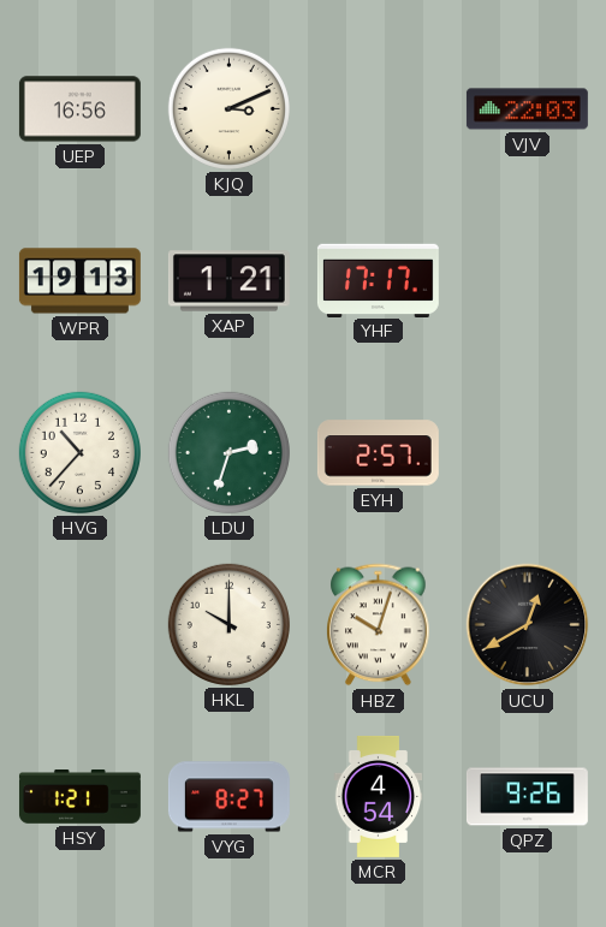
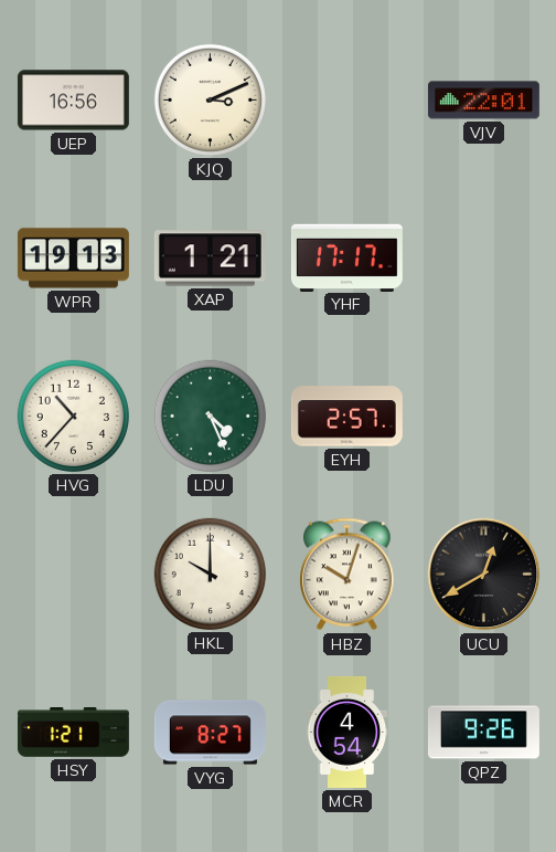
VJV: 22:03 -> 22:01 (483, 101)
LDU: 2:33 -> 4:26 (210, 416)
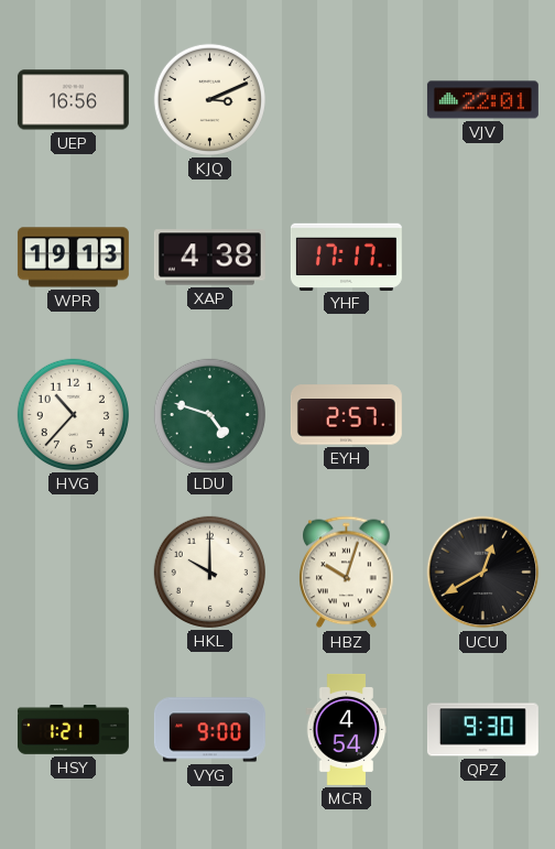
XAP: 1:21 -> 4:38 (209, 258)
LDU: 4:26 -> 4:48 (209, 414)
VYG: 8:27 -> 9:00 (209, 730)
QPZ: 9:26 -> 9:30 (482, 730)
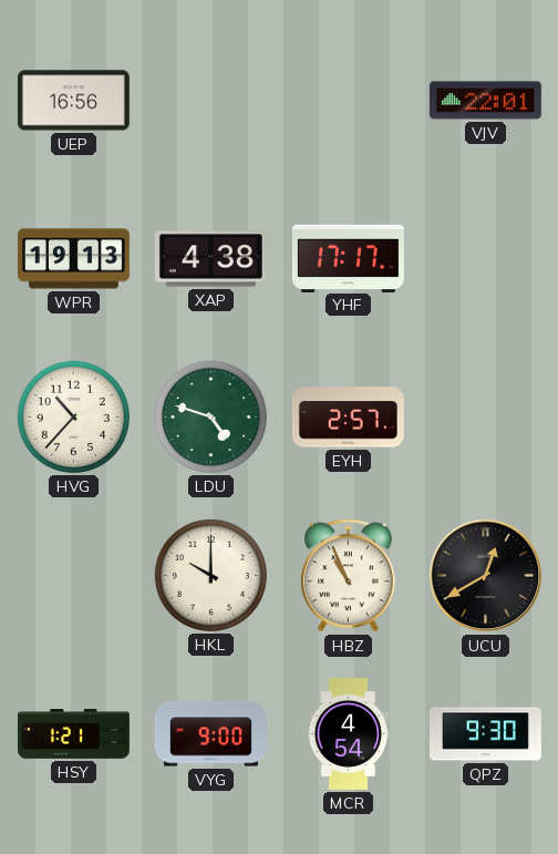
KJQ: 3:11 -> none (209, 99)
HBZ: 10:03 -> 10:56 (349, 576)
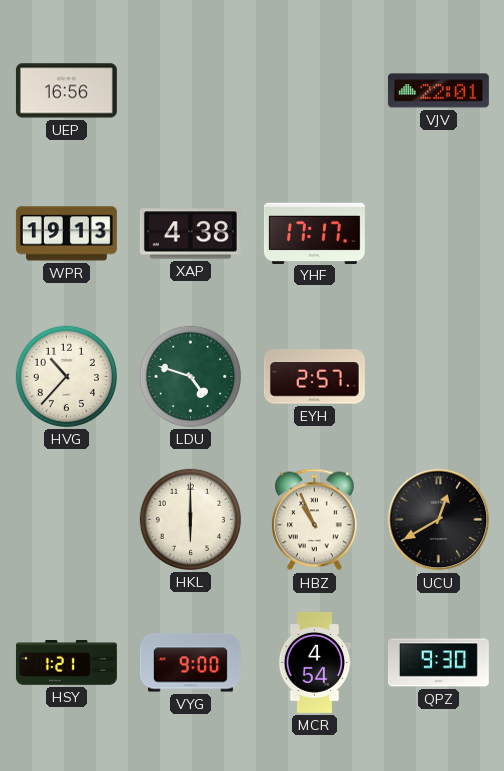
HKL: 10:00 -> 6:00 (190, 519)
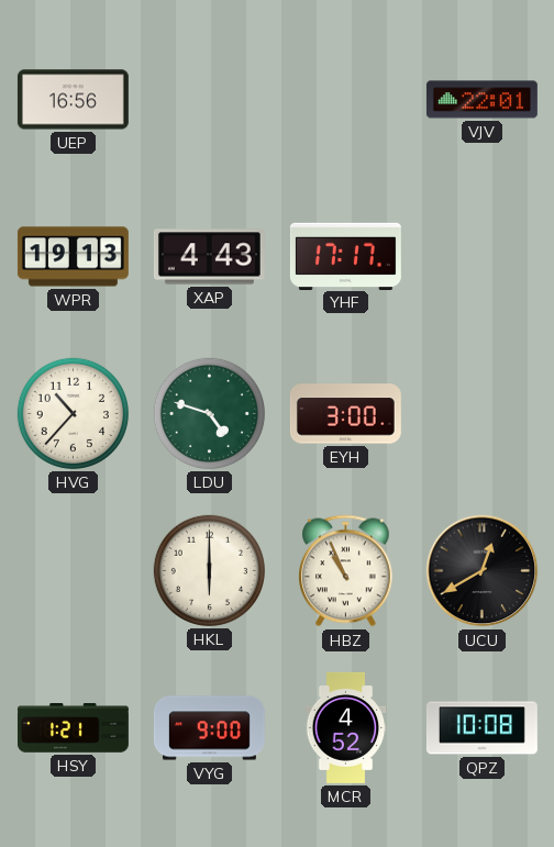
XAP: 4:38 -> 4:43 (209, 257)
EYH: 2:57 -> 3:00 (345, 414)
MCR: 4:54 -> 4:52 (346, 727)
QPZ: 9:30 -> 10:08 (481, 728)
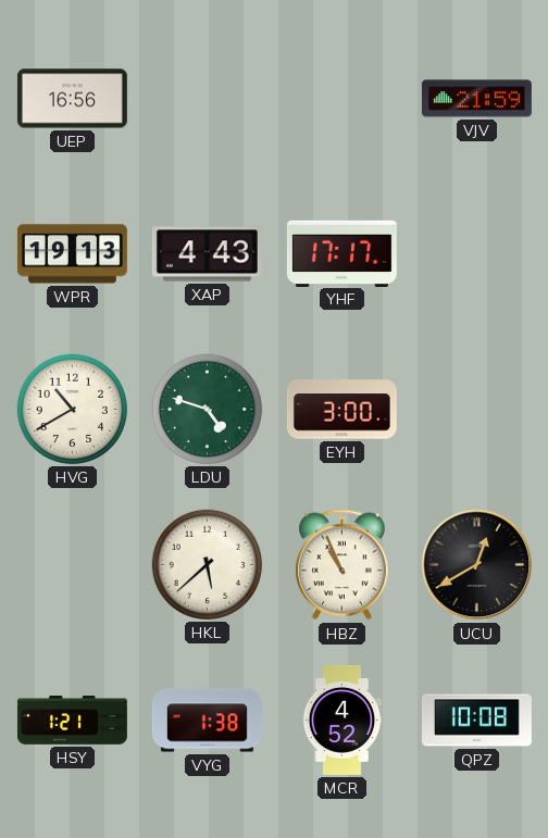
VJV: 22:01 -> 21:59 (476, 99)
HVG: 10:37 -> 10:40 (72, 409)
HKL: 6:00 -> 5:38 (207, 564)
VYG: 9:00 -> 1:38 (207, 721)
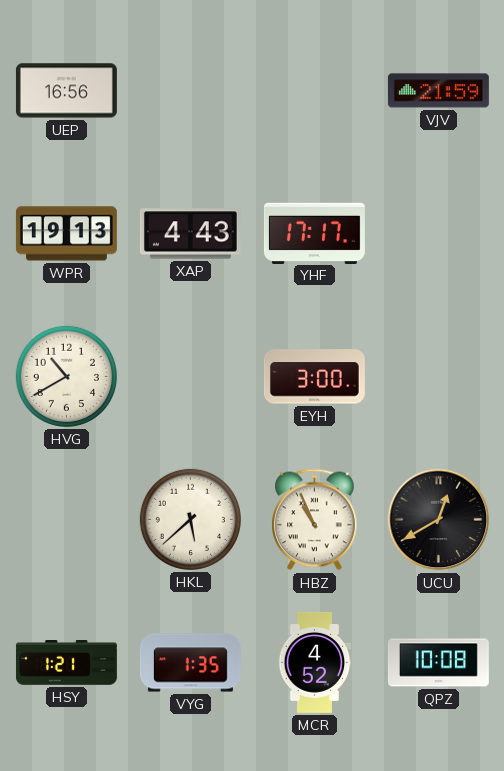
LDU: 4:48 -> none (207, 409)
VYG: 1:38 -> 1:35 (190, 663)
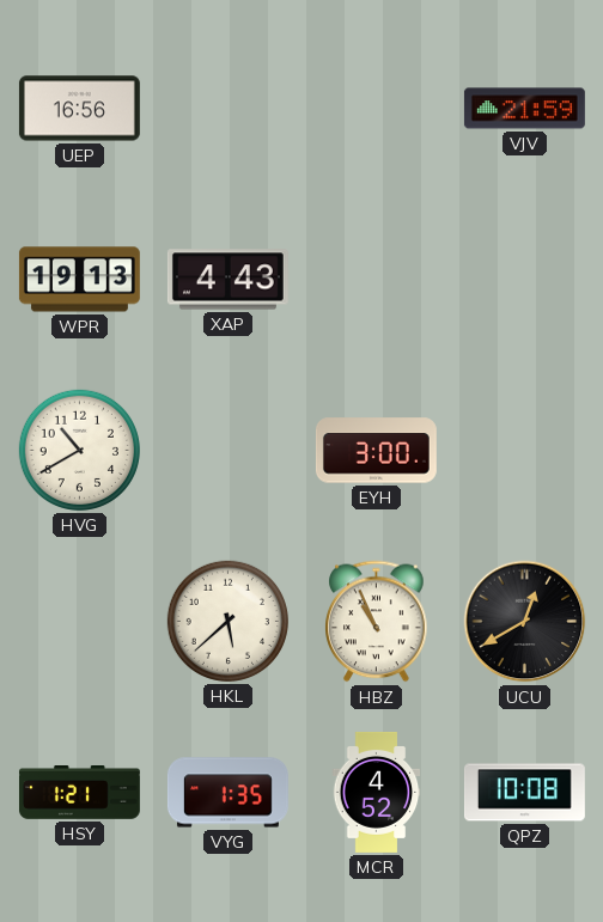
YHF: 17:17 -> none (314, 233)
